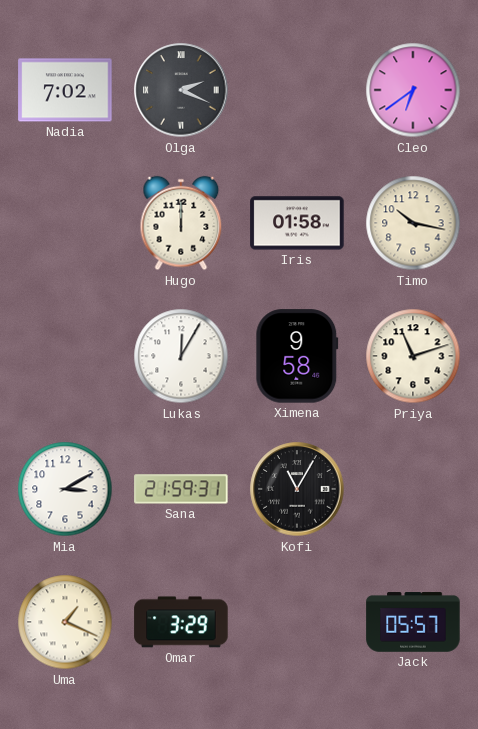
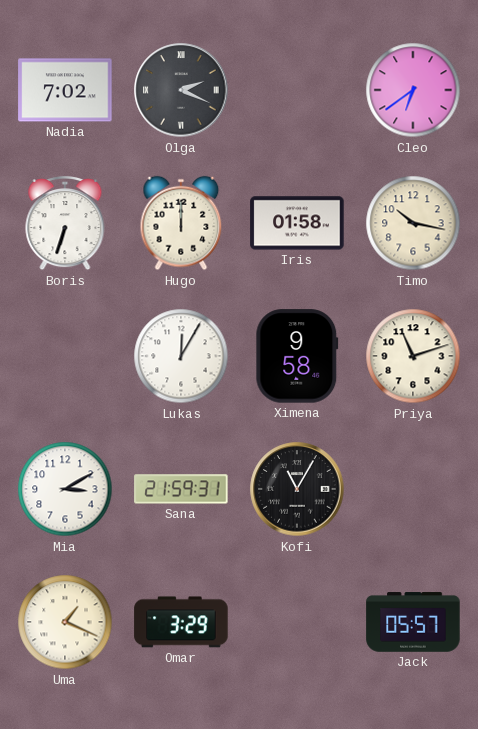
Boris: none -> 6:33 (65, 223)
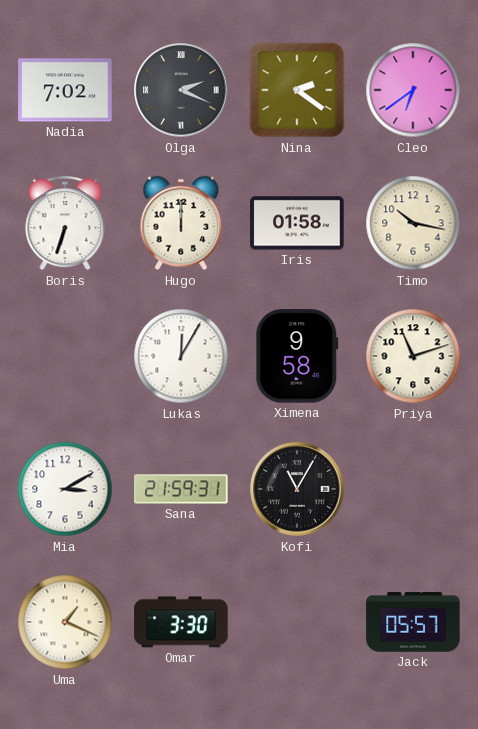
Nina: none -> 2:21 (297, 90)
Omar: 3:29 -> 3:30 (181, 622)
